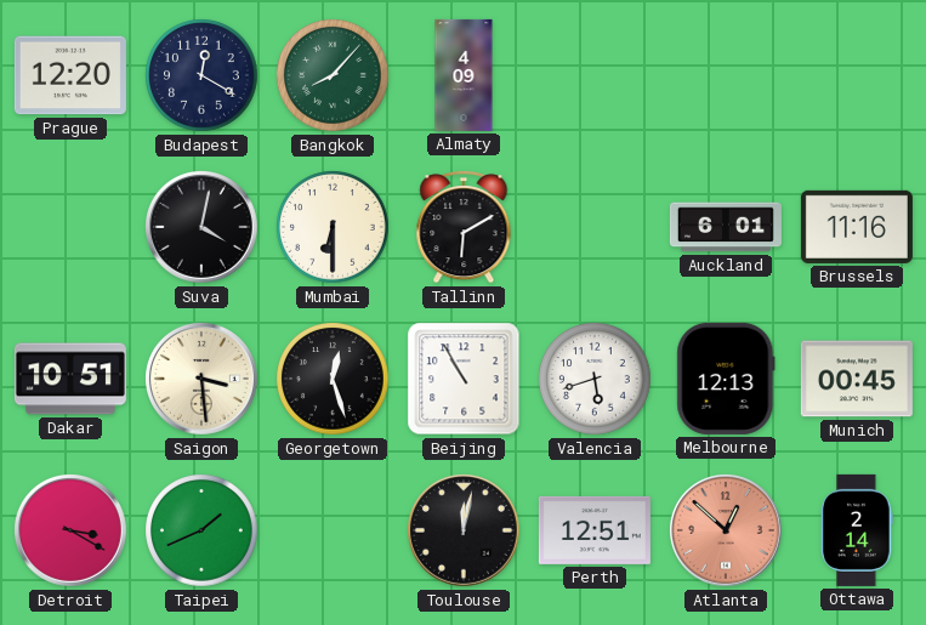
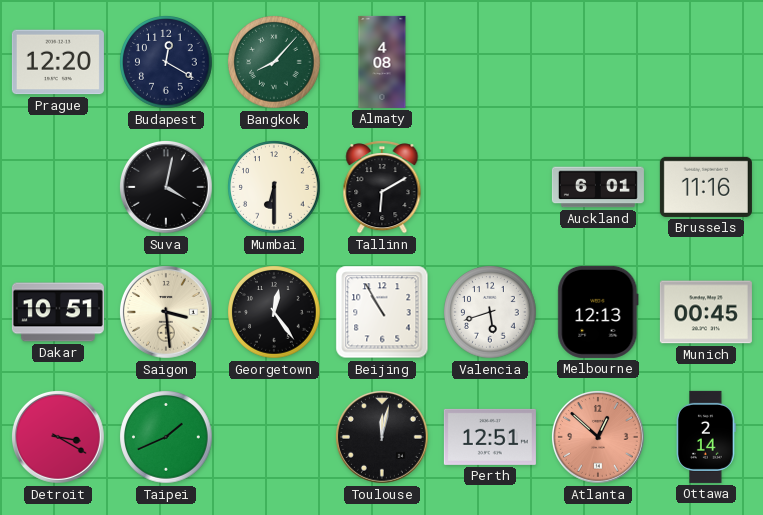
Almaty: 4:09 -> 4:08 (382, 62)
Georgetown: 12:27 -> 12:24 (274, 312)
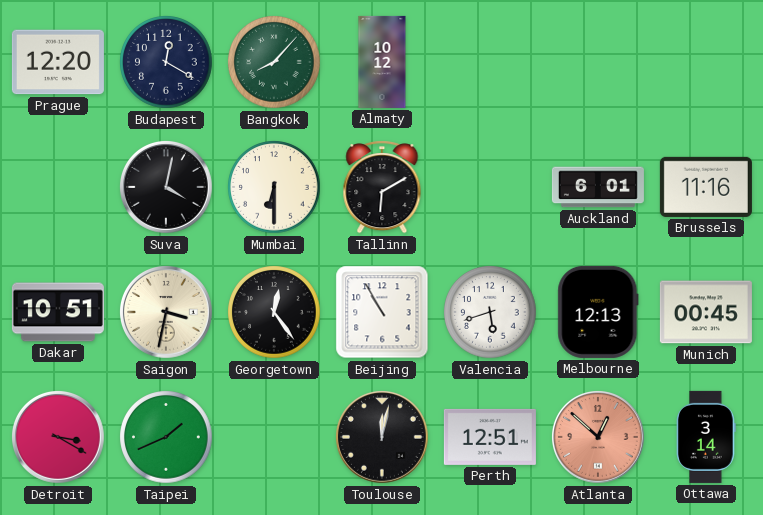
Almaty: 4:08 -> 10:12 (382, 62)
Saigon: 3:29 -> 3:32 (167, 313)
Ottawa: 2:14 -> 3:14 (706, 437)
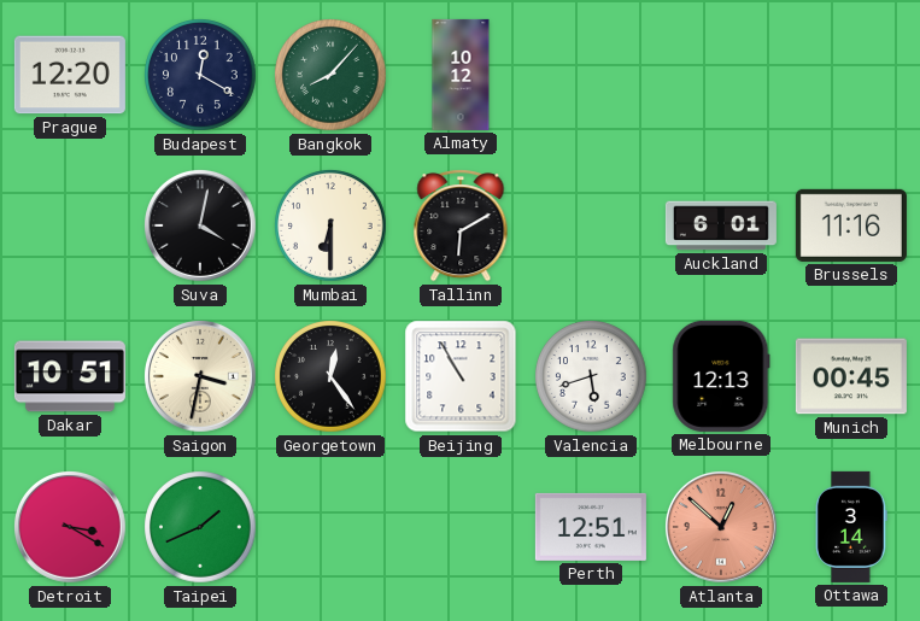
Toulouse: 12:02 -> none (383, 438)
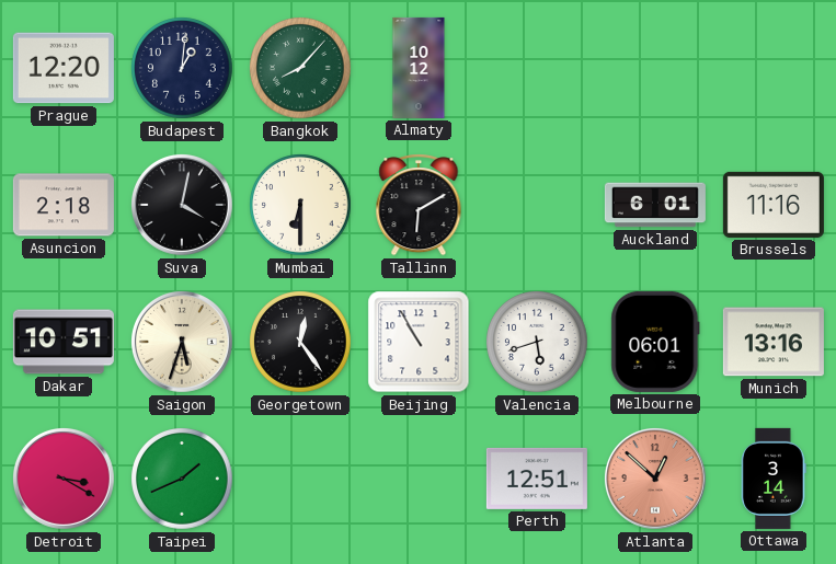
Budapest: 12:20 -> 1:01 (182, 68)
Asuncion: none -> 2:18 (64, 205)
Saigon: 3:32 -> 5:33 (183, 343)
Melbourne: 12:13 -> 06:01 (655, 342)
Munich: 00:45 -> 13:16 (774, 342)
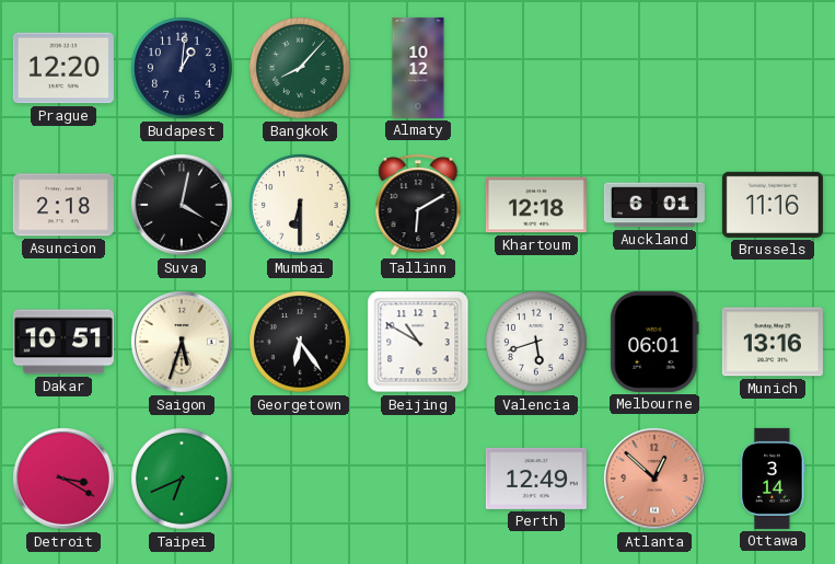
Khartoum: none -> 12:18 (536, 205)
Georgetown: 12:24 -> 6:24 (300, 342)
Beijing: 10:55 -> 10:50 (418, 342)
Taipei: 1:41 -> 6:41 (182, 479)
Perth: 12:51 -> 12:49 (536, 479)
